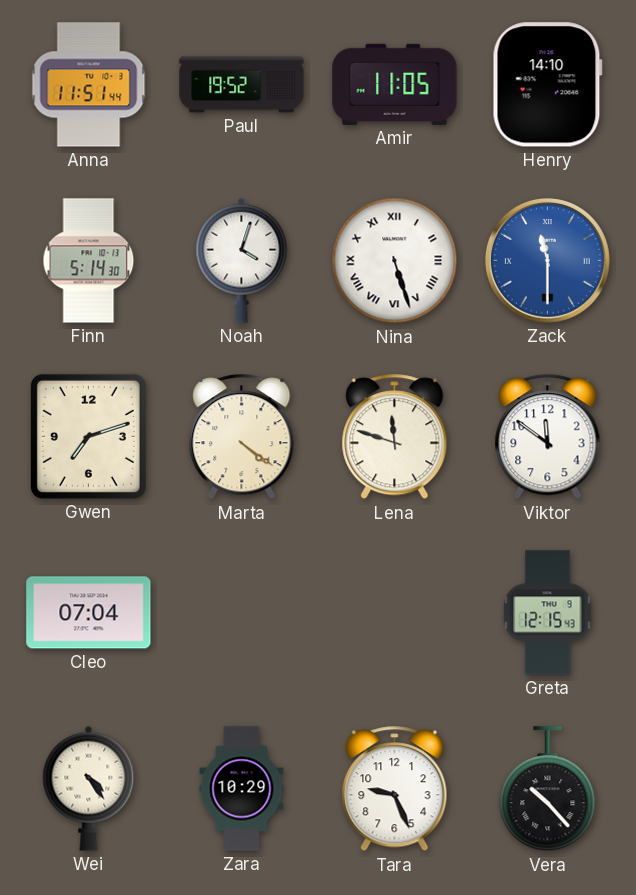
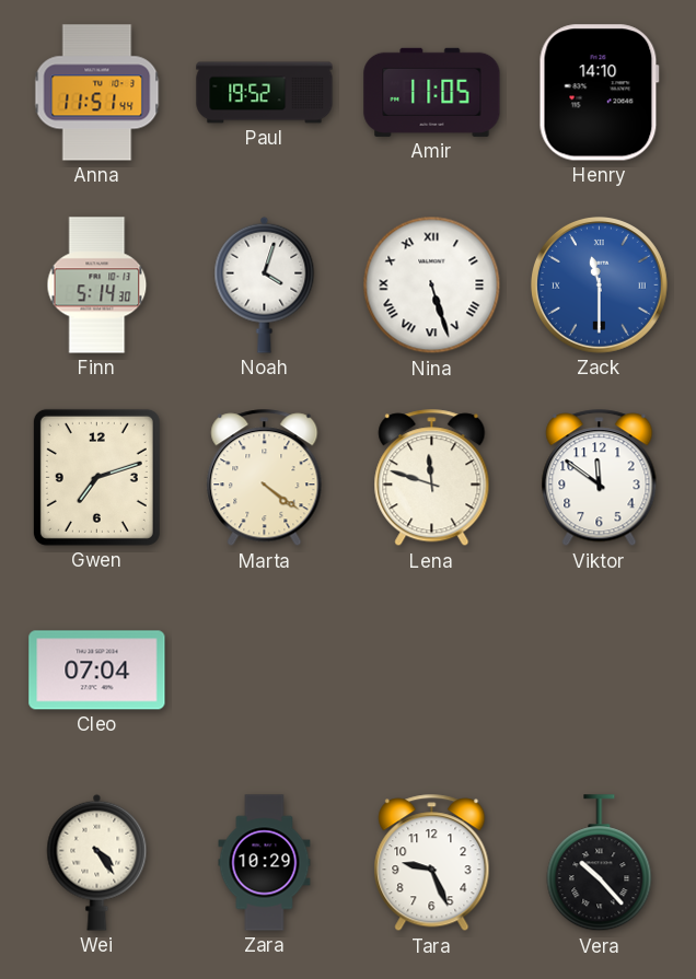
Greta: 12:15 -> none (548, 613)
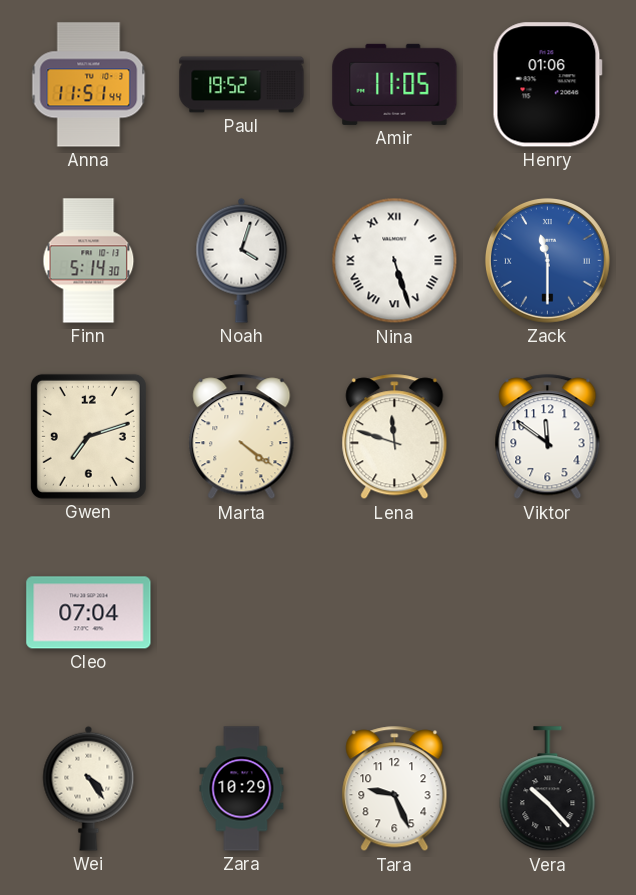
Henry: 14:10 -> 01:06 (547, 85)
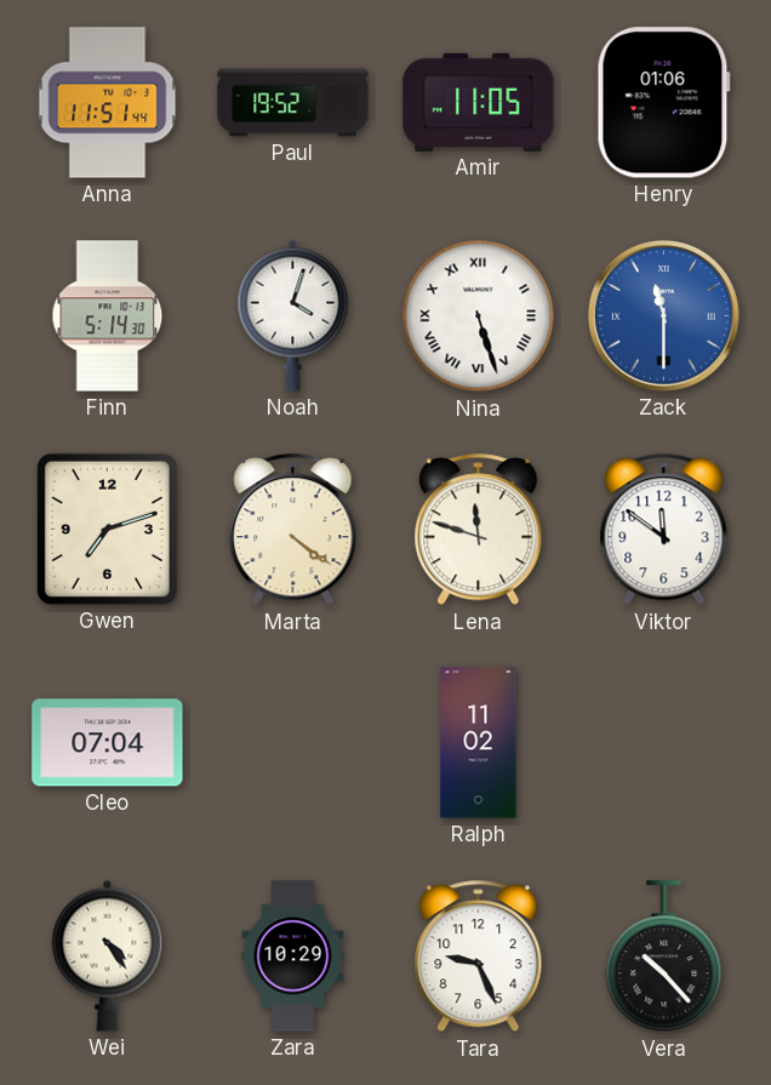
Ralph: none -> 11:02 (479, 743)
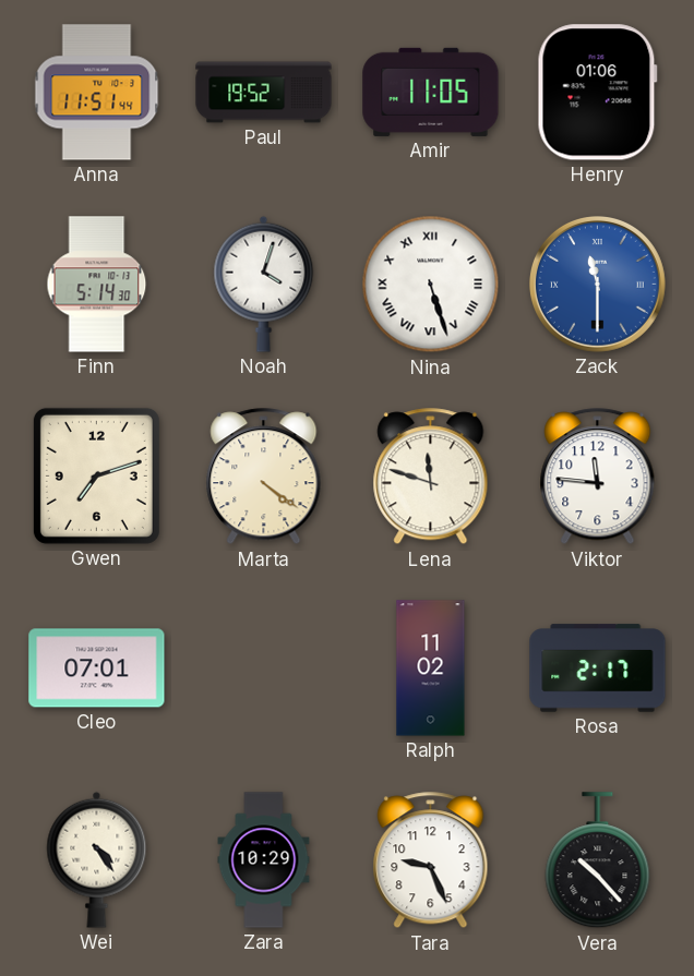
Viktor: 11:51 -> 11:46 (598, 477)
Cleo: 07:04 -> 07:01 (97, 668)
Rosa: none -> 2:17 (598, 668)
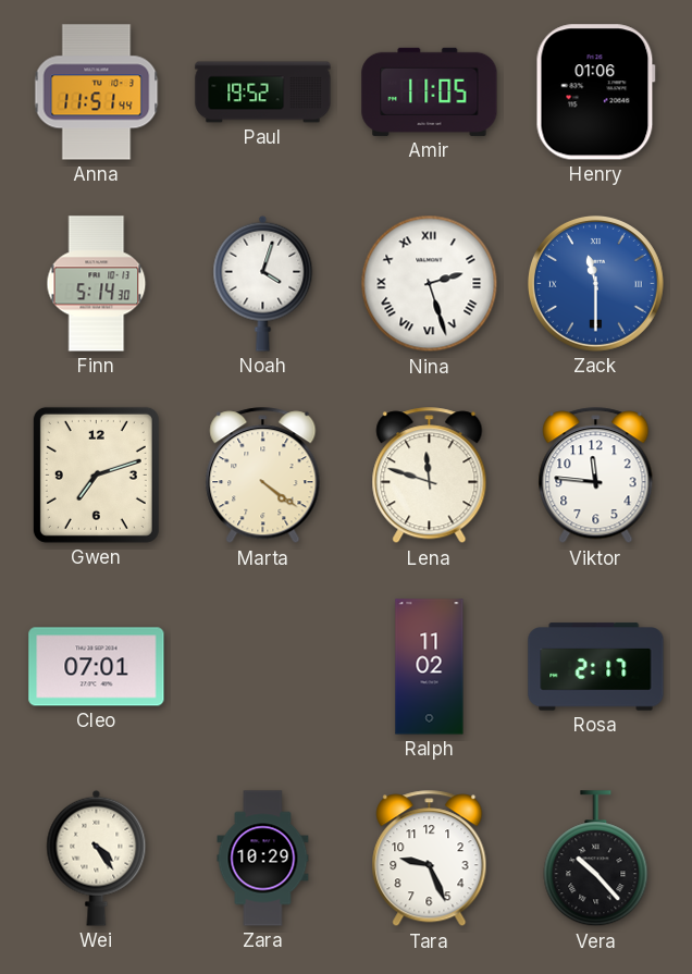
Nina: 5:27 -> 2:27 (430, 284)
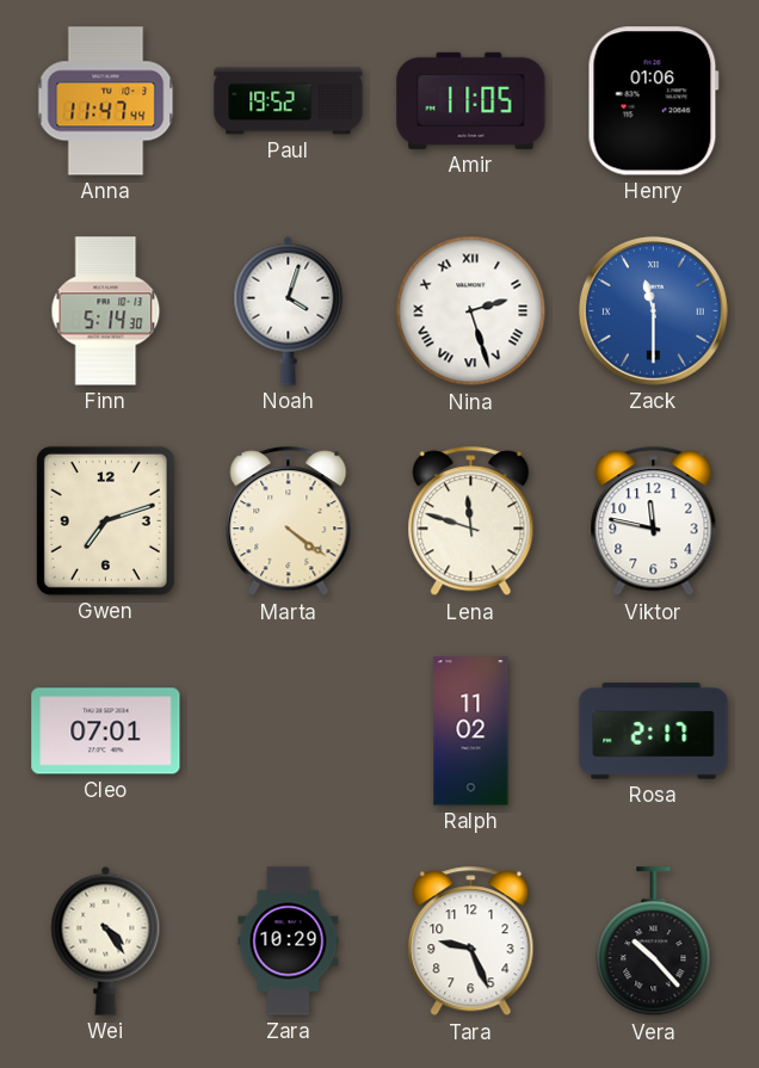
Anna: 11:51 -> 11:47 (106, 101)
Viktor: 11:46 -> 11:47 (654, 521)
